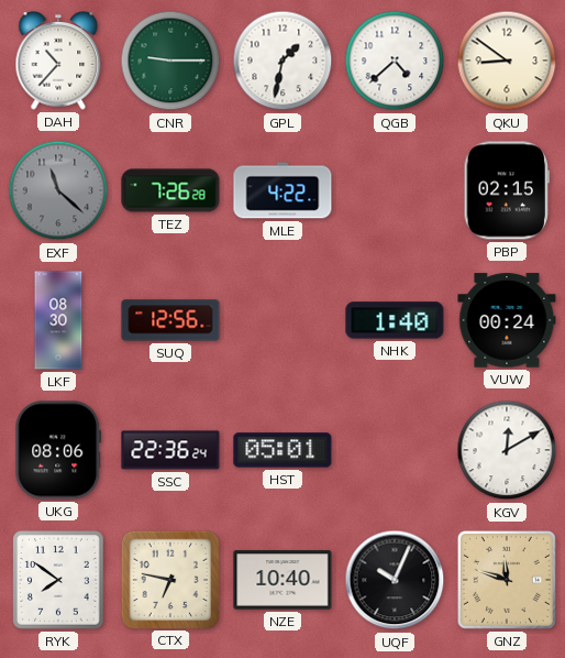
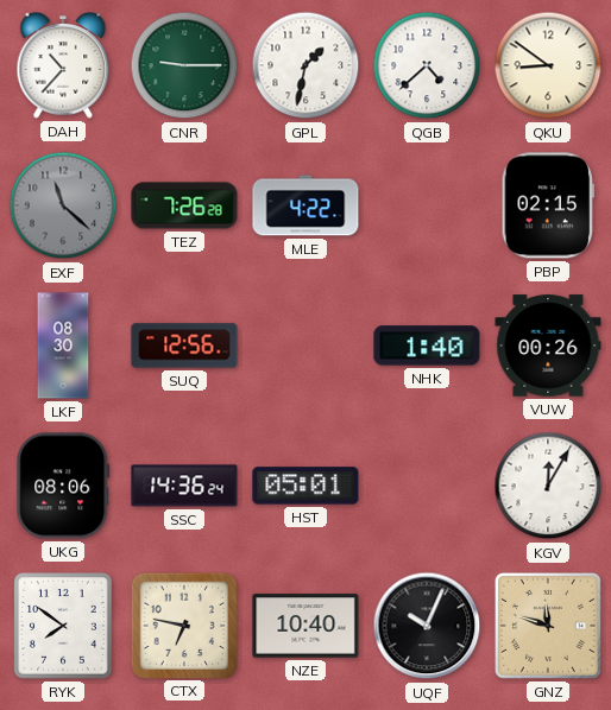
VUW: 00:24 -> 00:26 (548, 346)
SSC: 22:36 -> 14:36 (184, 486)
KGV: 12:10 -> 12:05 (548, 486)
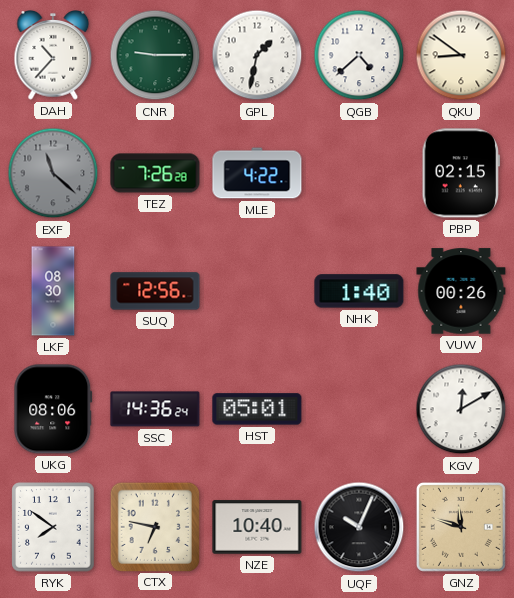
KGV: 12:05 -> 12:10 (461, 409)
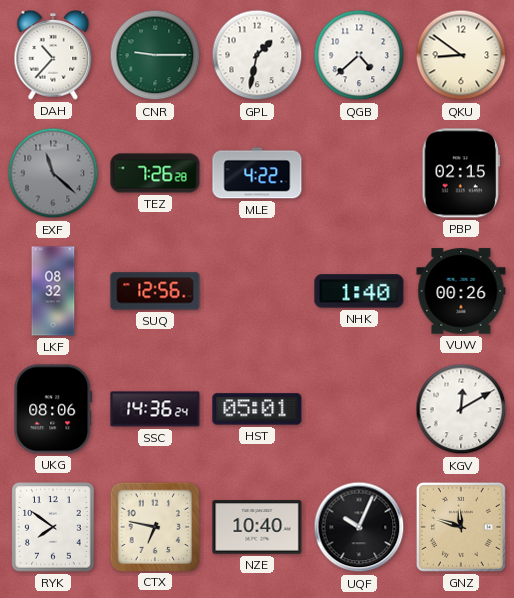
LKF: 08:30 -> 08:32 (53, 291)
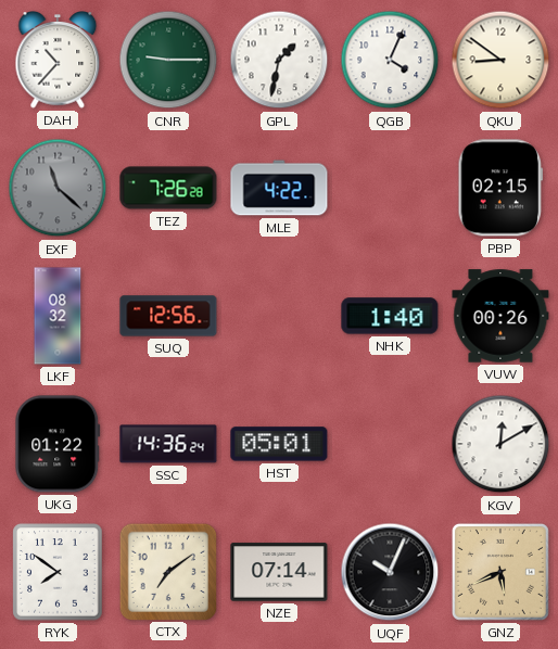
QGB: 4:38 -> 4:04 (390, 60)
UKG: 08:06 -> 01:22 (58, 444)
CTX: 6:47 -> 7:09 (167, 571)
NZE: 10:40 -> 07:14 (279, 572)
GNZ: 11:48 -> 5:41 (500, 572)
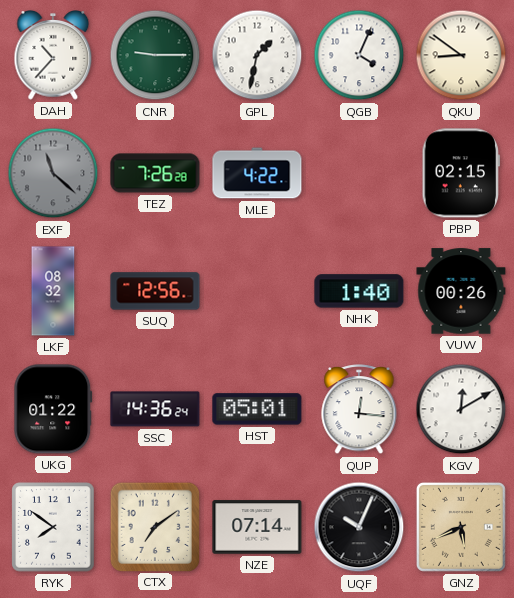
QUP: none -> 12:16 (359, 410)
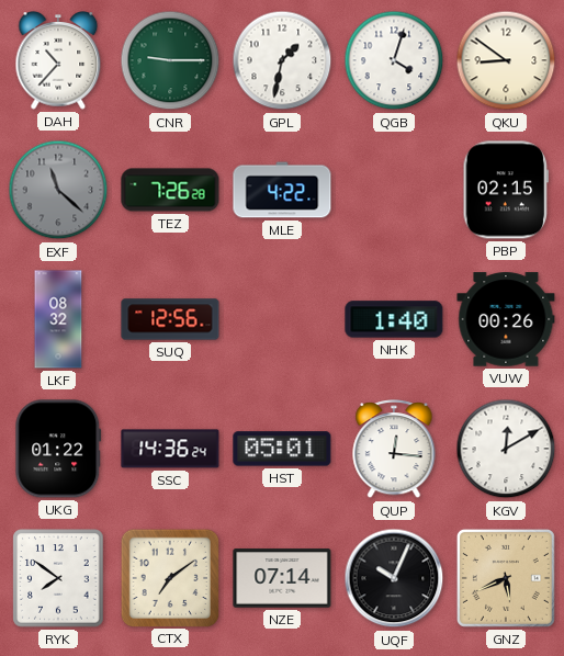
QGB: 4:04 -> 4:03 (394, 60)
